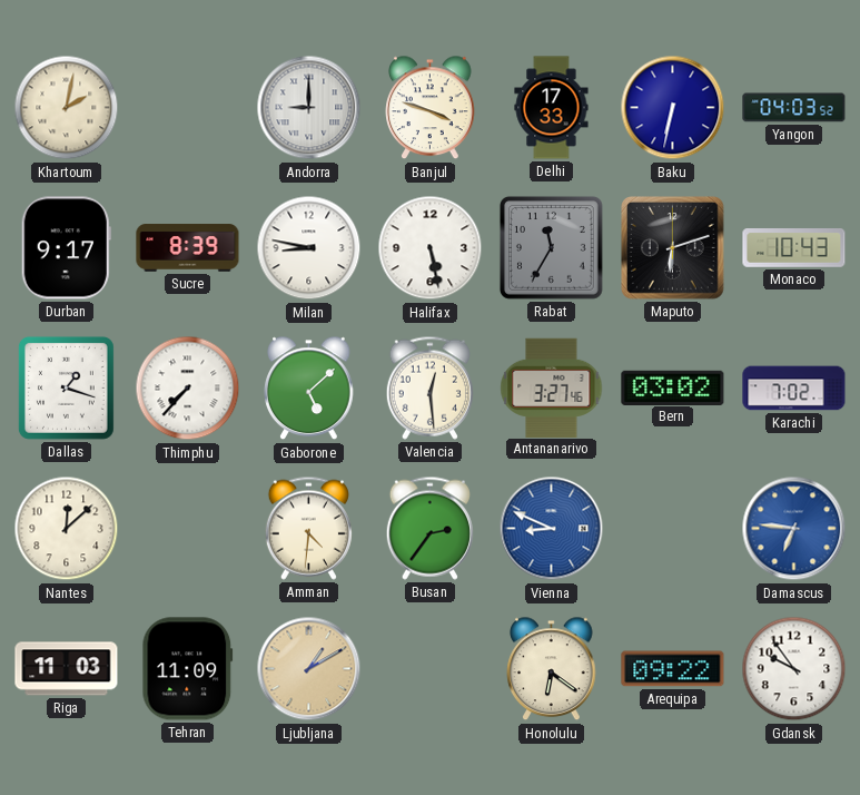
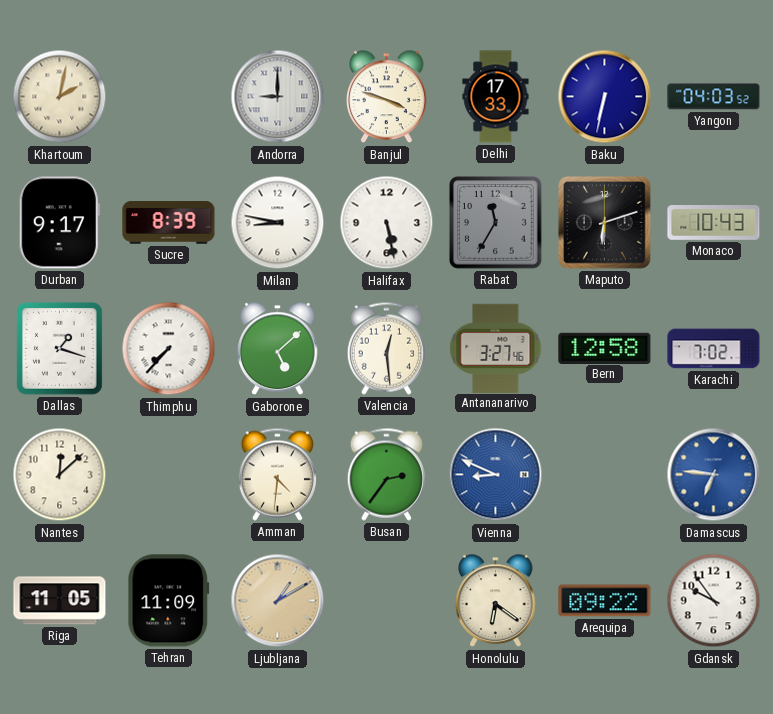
Bern: 03:02 -> 12:58 (605, 348)
Riga: 11:03 -> 11:05 (60, 601)
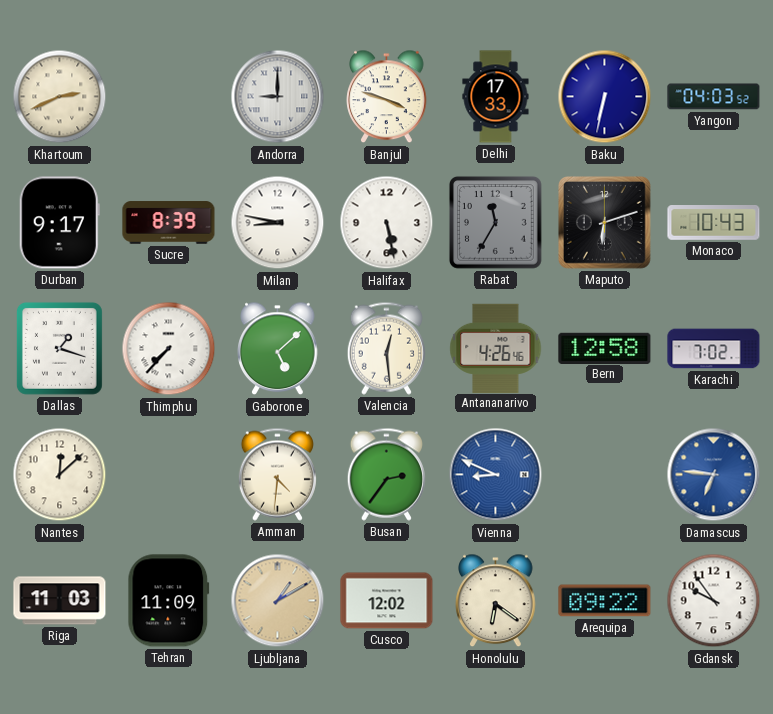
Khartoum: 2:02 -> 2:41 (60, 97)
Antananarivo: 3:27 -> 4:26 (496, 348)
Riga: 11:05 -> 11:03 (60, 601)
Cusco: none -> 12:02 (387, 601)
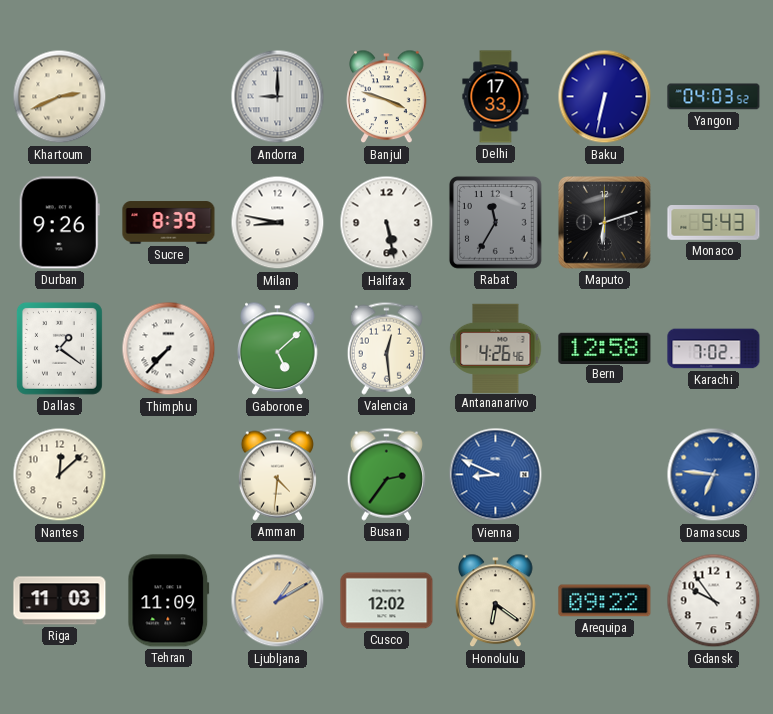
Durban: 9:17 -> 9:26 (59, 223)
Monaco: 10:43 -> 9:43 (714, 223)
Dallas: 1:18 -> 1:21 (59, 349)
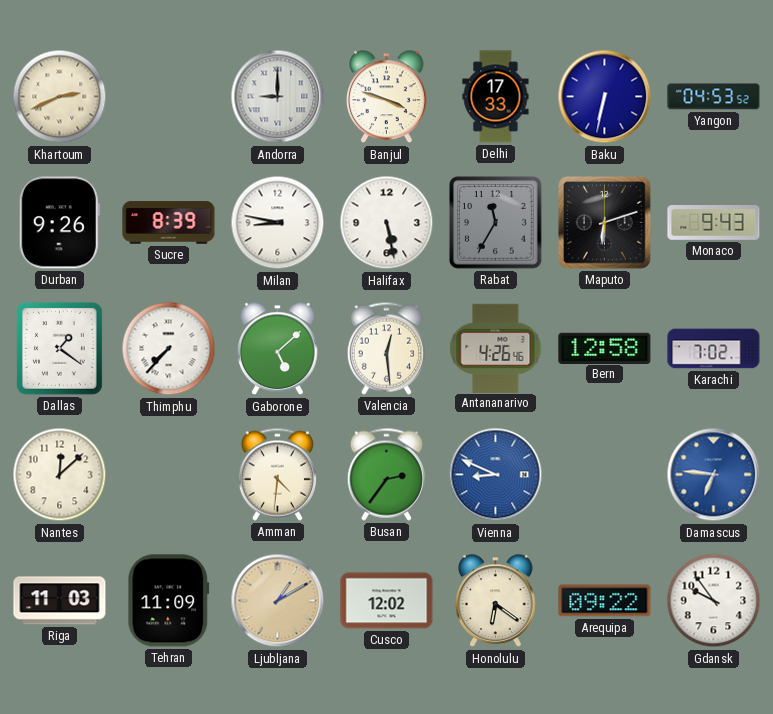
Yangon: 04:03 -> 04:53 (714, 97)
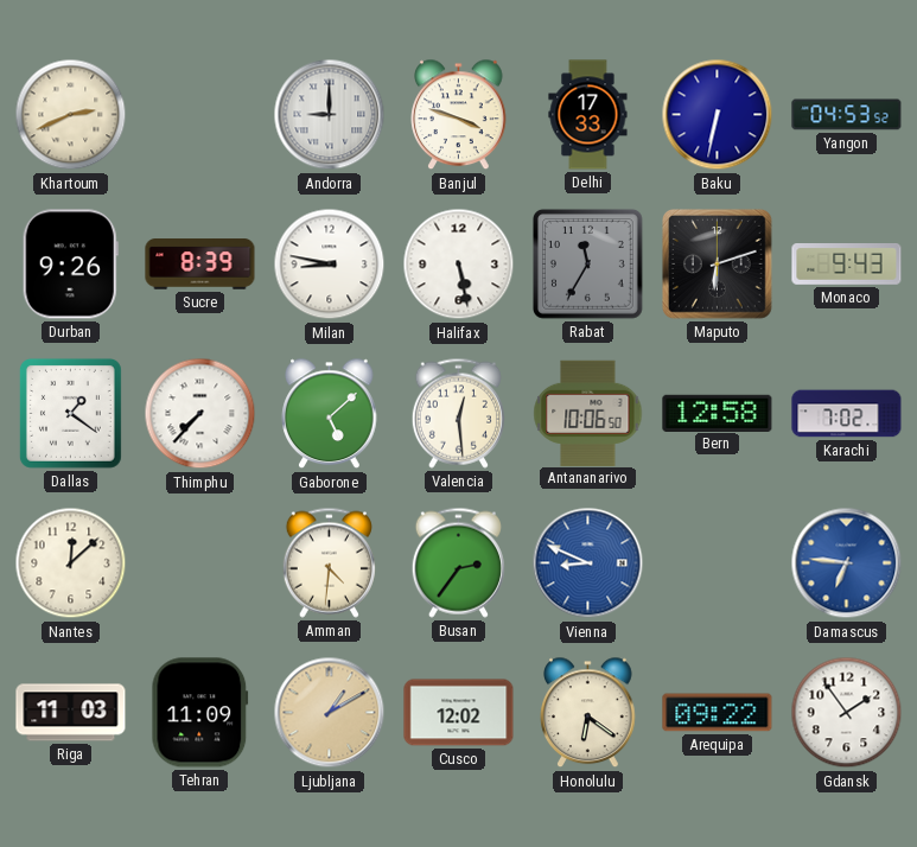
Antananarivo: 4:26 -> 10:06 (588, 413)
Gdansk: 9:54 -> 1:54 (847, 713)
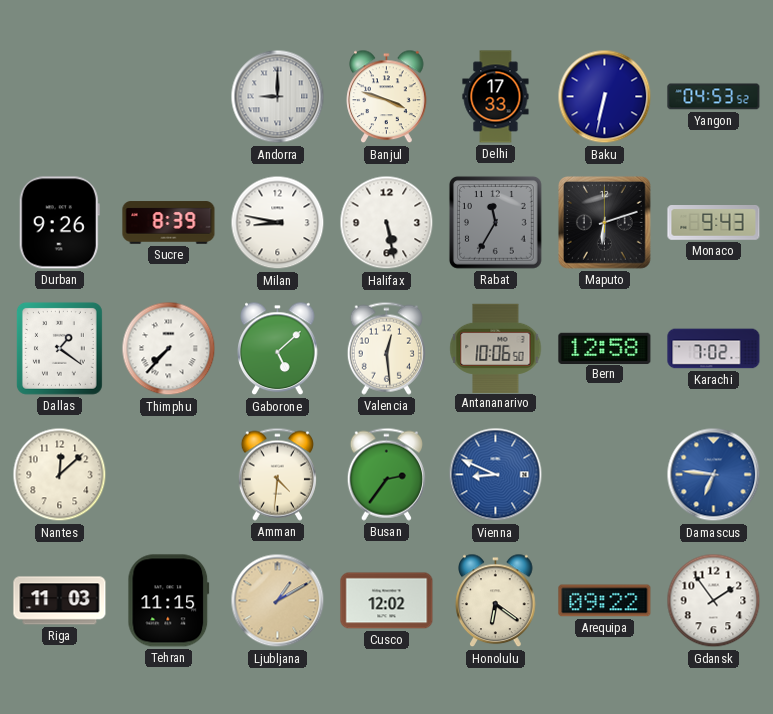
Khartoum: 2:41 -> none (71, 115)
Tehran: 11:09 -> 11:15 (169, 601)
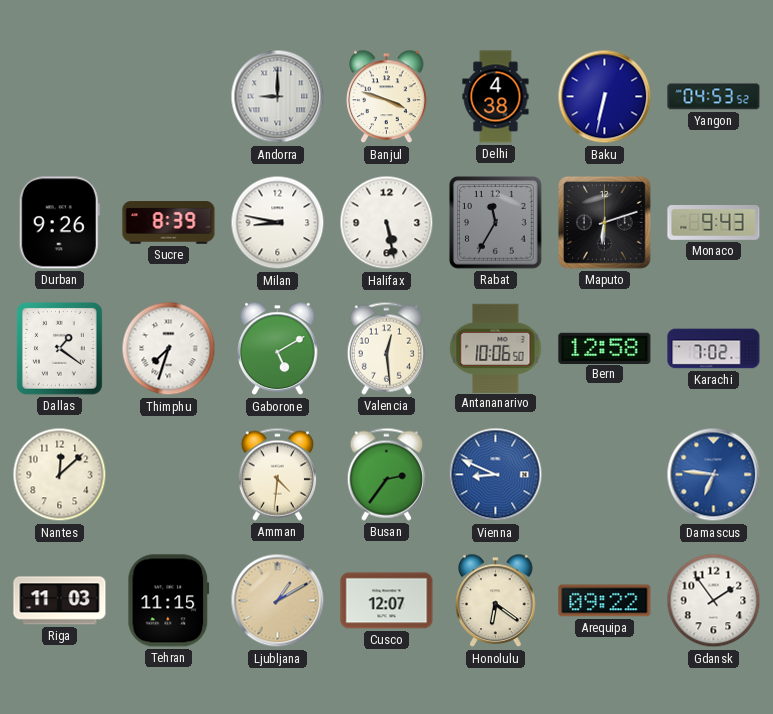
Delhi: 17:33 -> 4:38 (496, 97)
Thimphu: 7:37 -> 7:33 (169, 349)
Gaborone: 5:08 -> 5:10 (278, 349)
Cusco: 12:02 -> 12:07 (387, 601)
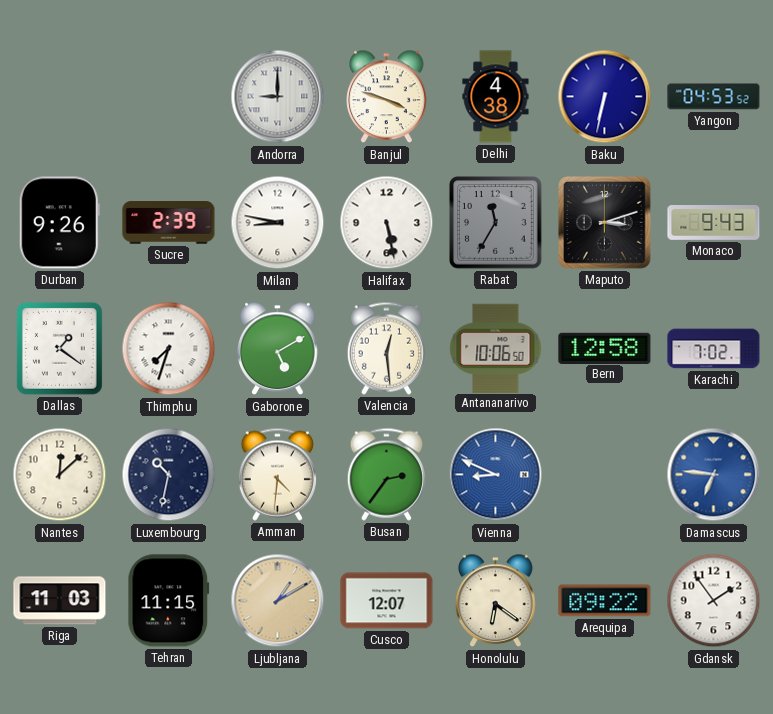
Sucre: 8:39 -> 2:39 (169, 223)
Maputo: 6:12 -> 3:12 (605, 223)
Luxembourg: none -> 10:32 (169, 475)
